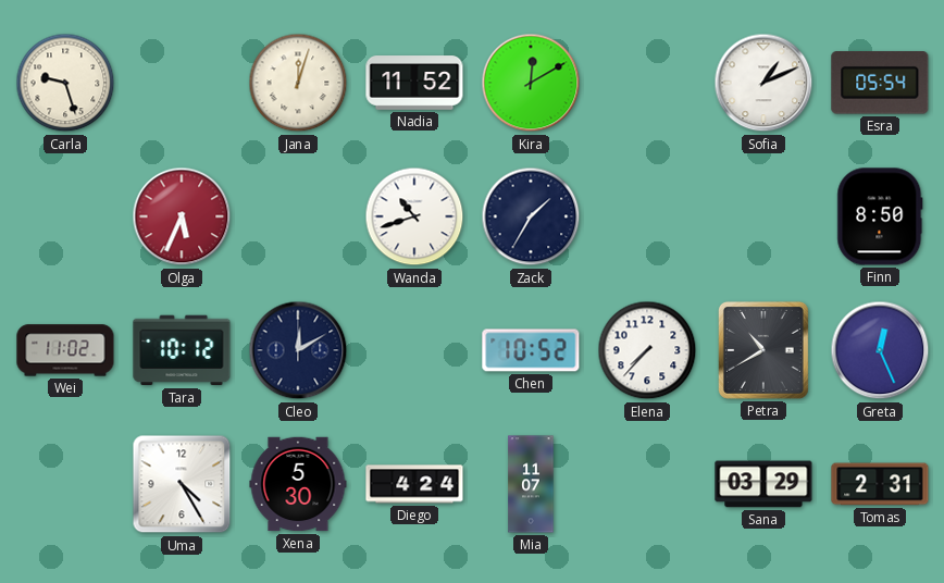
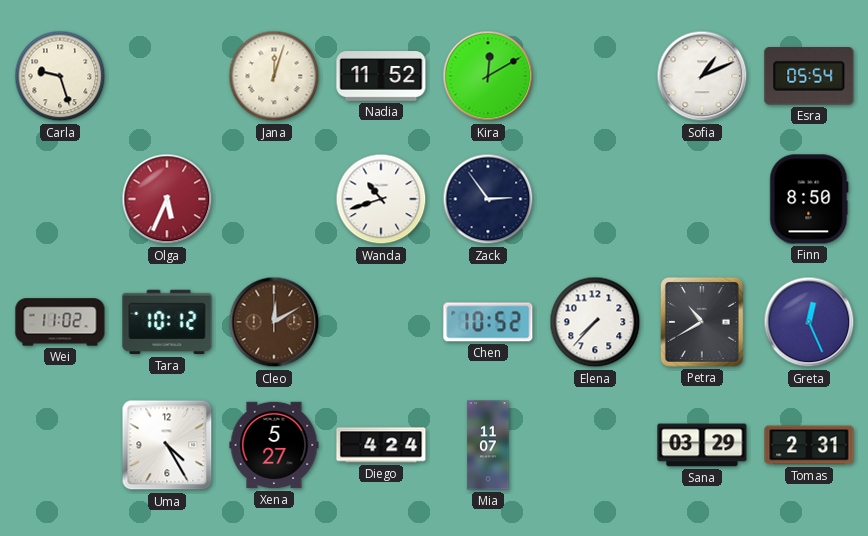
Zack: 1:35 -> 2:54 (488, 199)
Cleo dial: navy -> brown (274, 322)
Xena: 5:30 -> 5:27 (274, 445)
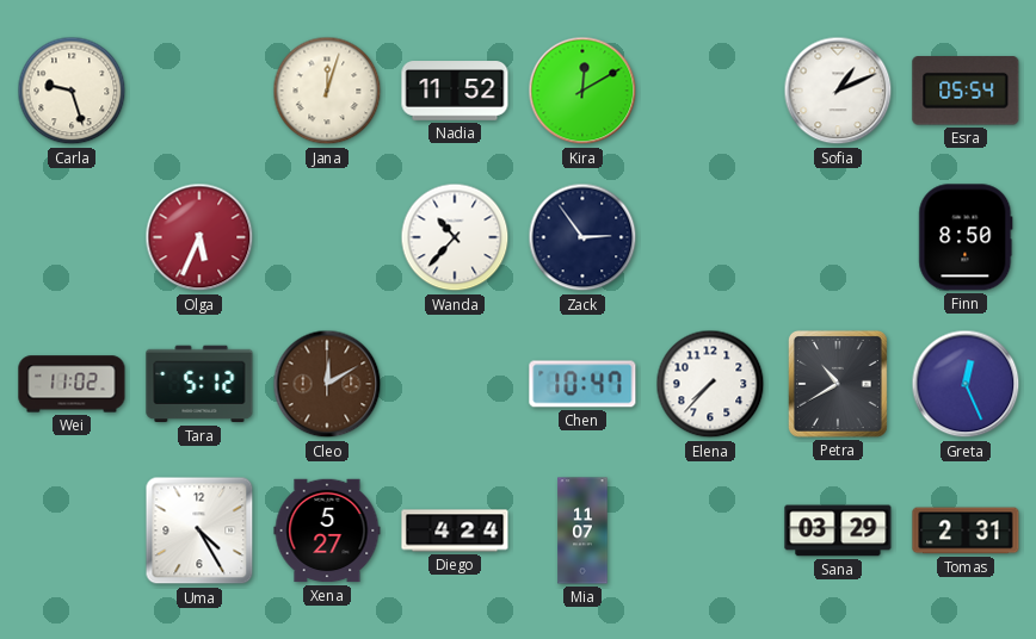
Wanda: 10:42 -> 10:37 (455, 237)
Tara: 10:12 -> 5:12 (199, 384)
Chen: 10:52 -> 10:47 (582, 384)
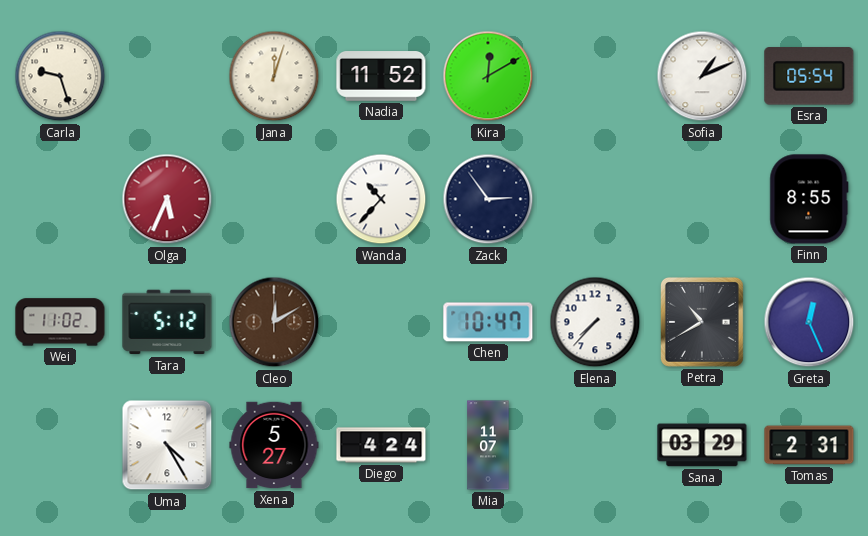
Finn: 8:50 -> 8:55 (809, 199)
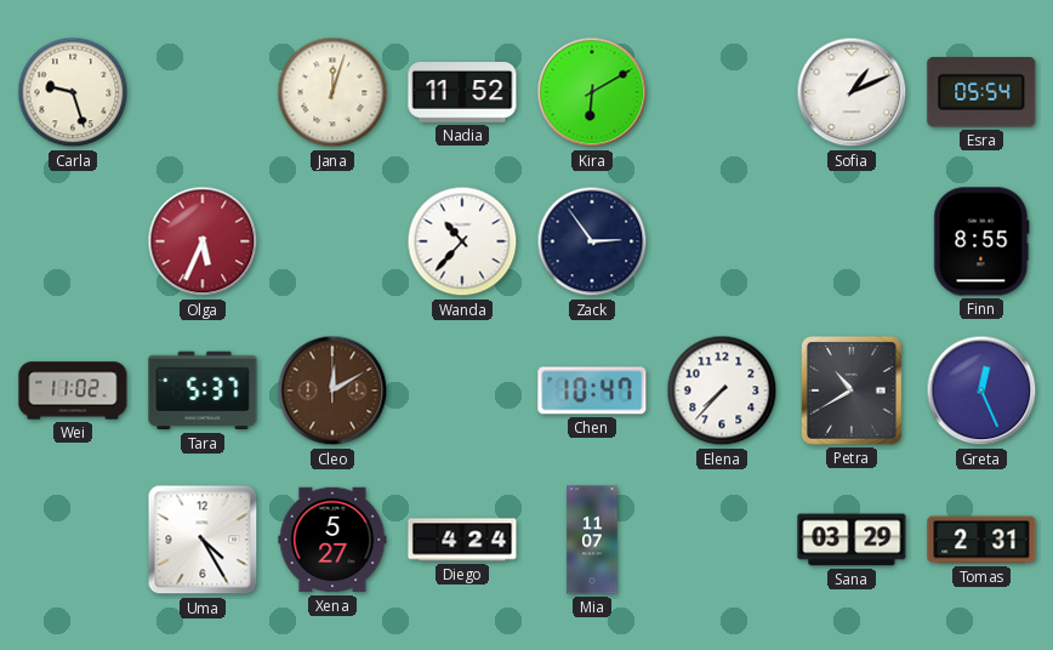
Kira: 12:10 -> 6:10 (592, 92)
Tara: 5:12 -> 5:37 (203, 390)
